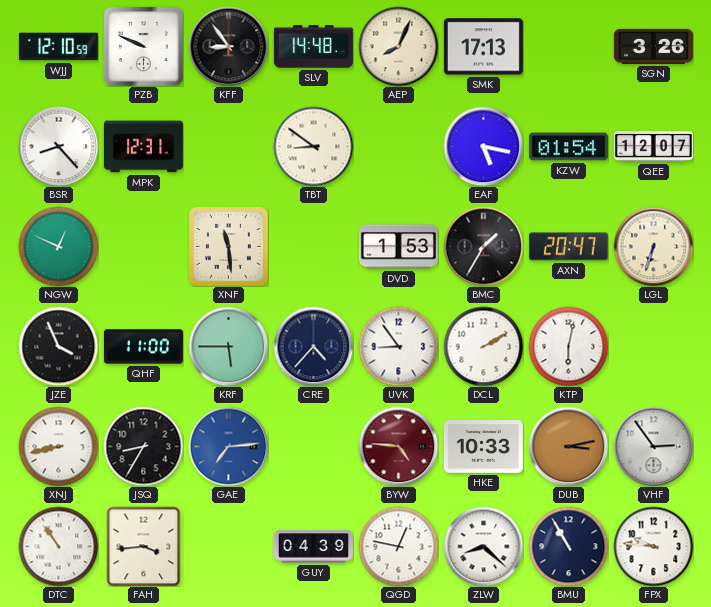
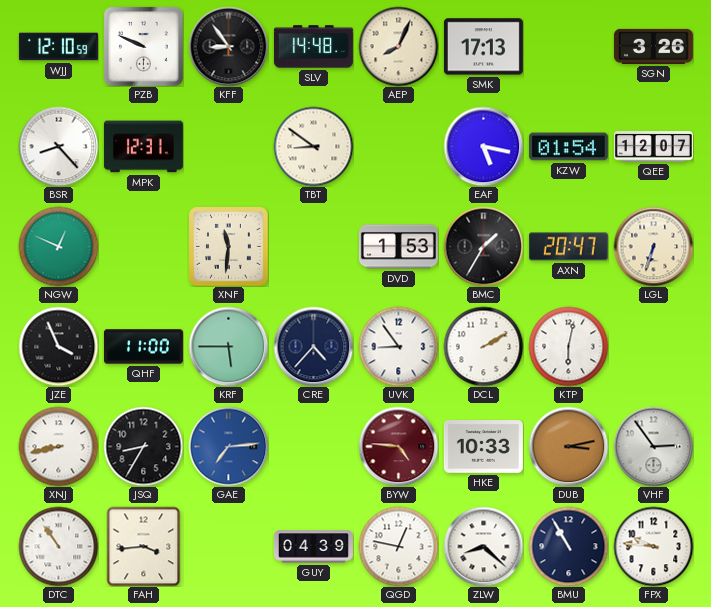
XNF: 11:29 -> 11:31 (229, 247)
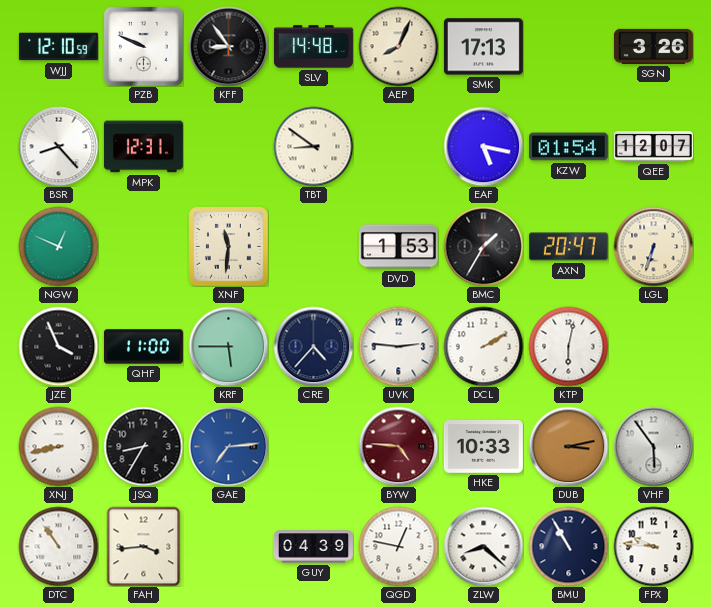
UVK: 8:54 -> 2:46 (398, 346)
VHF: 2:54 -> 5:54 (653, 446)
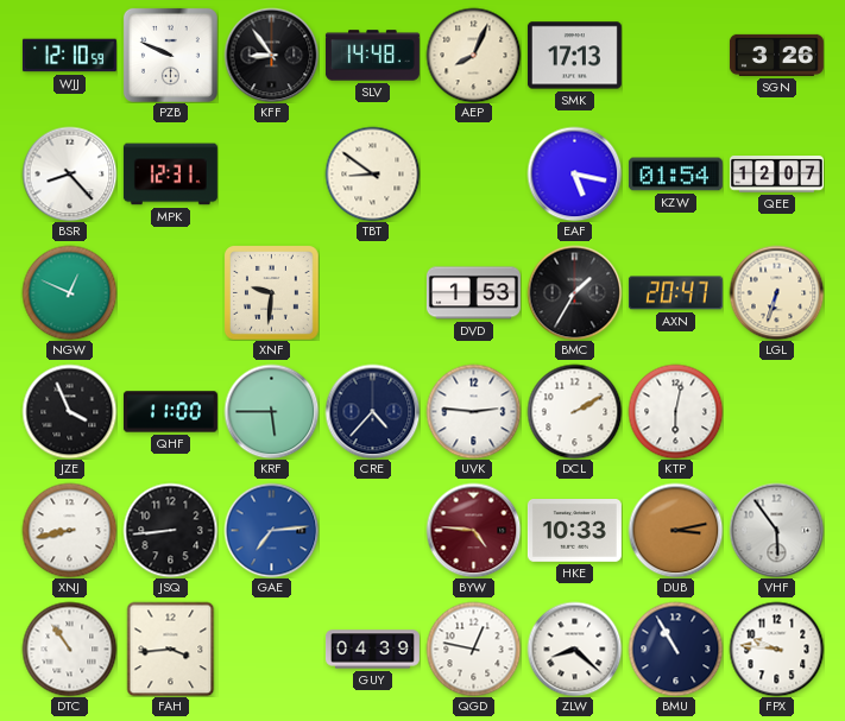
XNF: 11:31 -> 9:31 (272, 293)
JSQ: 8:35 -> 8:44 (170, 530)
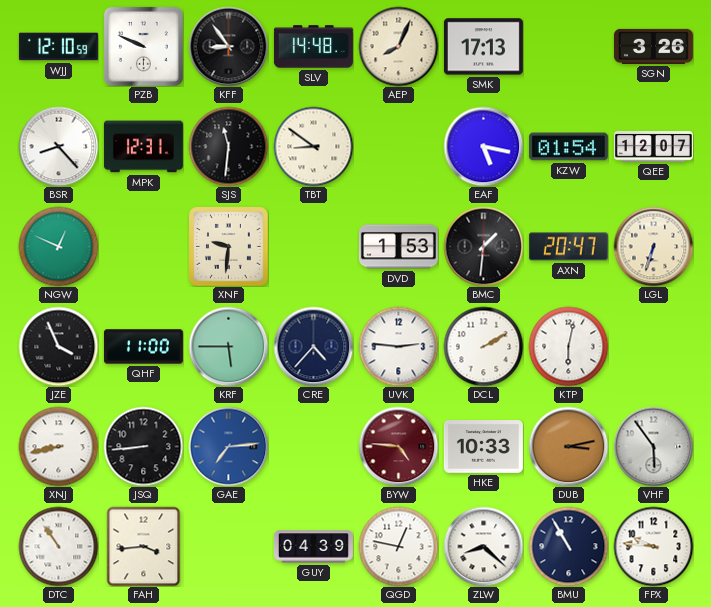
SJS: none -> 11:31 (228, 146)
BMC: 1:35 -> 1:31 (483, 246)
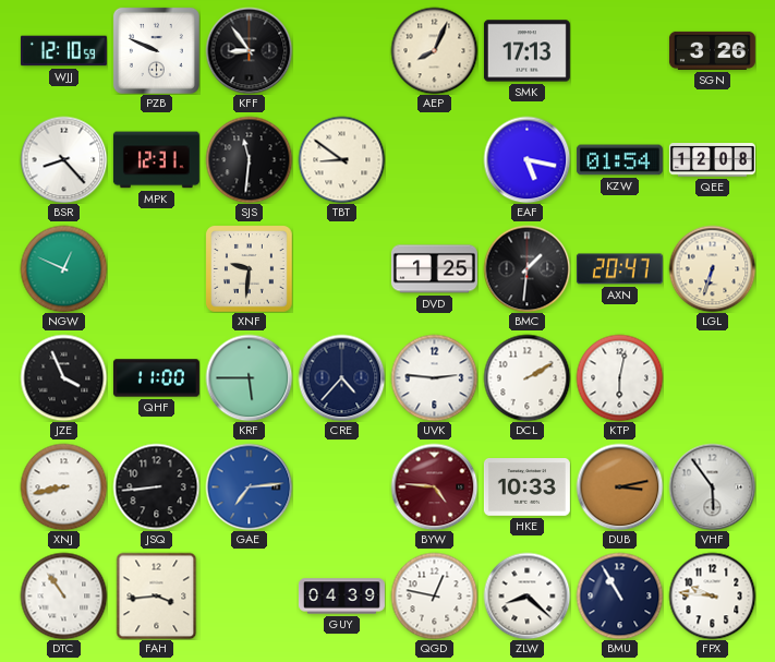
SLV: 14:48 -> none (313, 47)
QEE: 12:07 -> 12:08 (712, 160)
DVD: 1:53 -> 1:25 (434, 269)
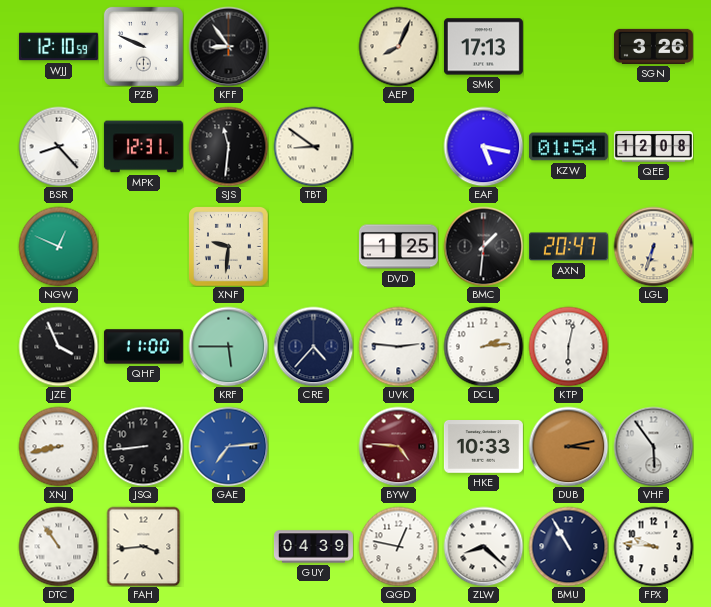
DCL: 2:10 -> 2:14 (483, 346)
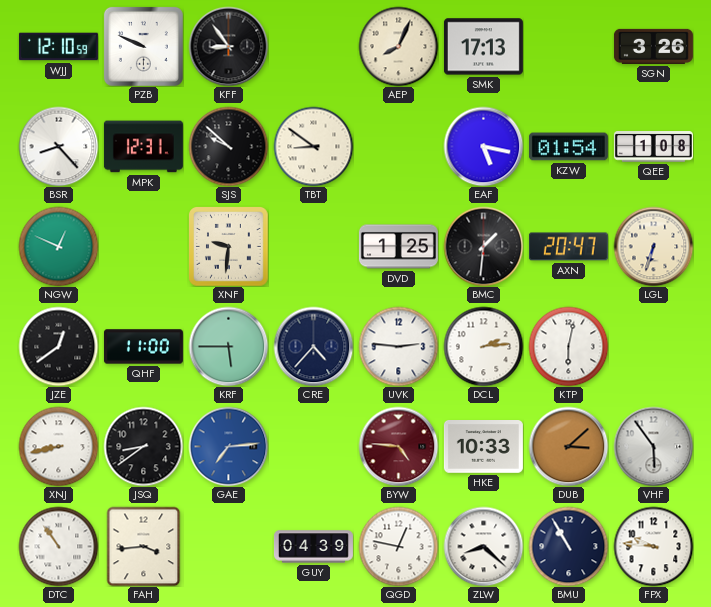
SJS: 11:31 -> 9:52 (228, 146)
QEE: 12:08 -> 1:08 (653, 147)
JZE: 3:56 -> 12:39 (58, 346)
JSQ: 8:44 -> 8:39 (143, 446)
DUB: 3:13 -> 3:08 (568, 446)
